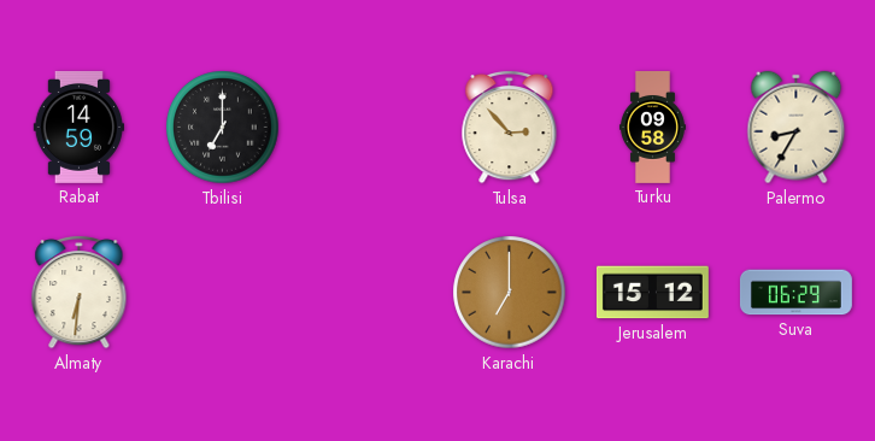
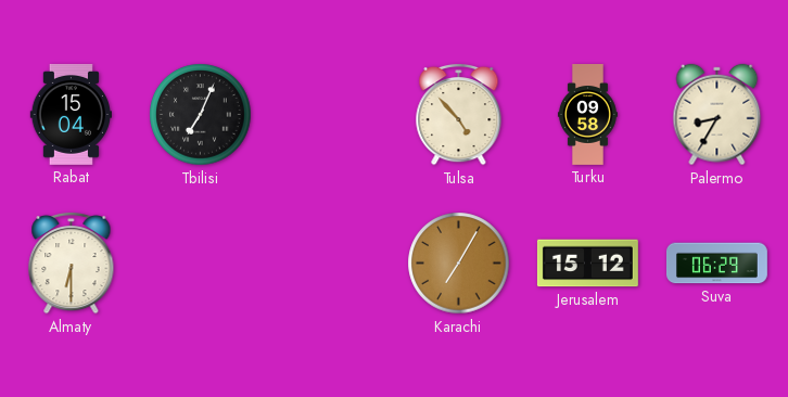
Rabat: 14:59 -> 15:04 (71, 114)
Tbilisi: 7:00 -> 7:04 (201, 115)
Tulsa: 2:53 -> 4:53 (459, 114)
Almaty: 6:31 -> 6:30 (72, 262)
Karachi: 7:00 -> 7:05 (459, 264)
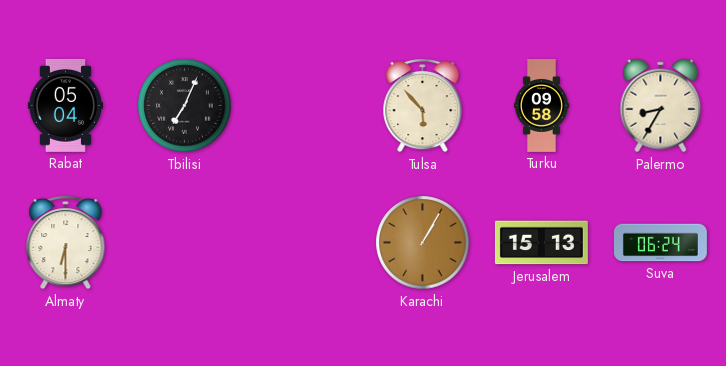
Rabat: 15:04 -> 05:04 (65, 105)
Tulsa: 4:53 -> 5:53 (423, 105)
Karachi: 7:05 -> 1:05 (423, 243)
Jerusalem: 15:12 -> 15:13 (541, 243)
Suva: 06:29 -> 06:24 (660, 243)
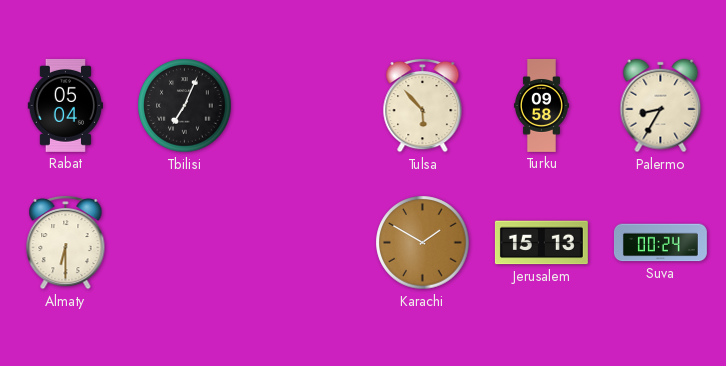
Karachi: 1:05 -> 1:50 (423, 243)
Suva: 06:24 -> 00:24 (660, 243)
